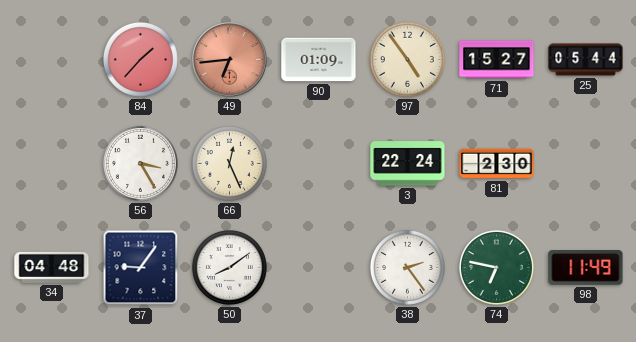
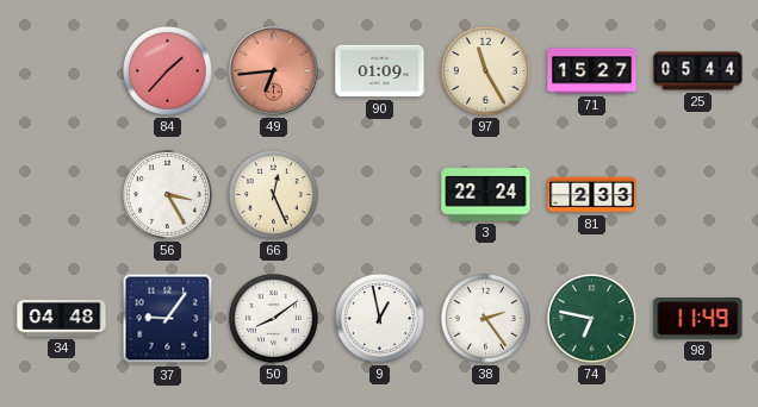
97: 4:54 -> 11:25 (485, 70)
81: 2:30 -> 2:33 (592, 195)
9: none -> 12:58 (379, 318)
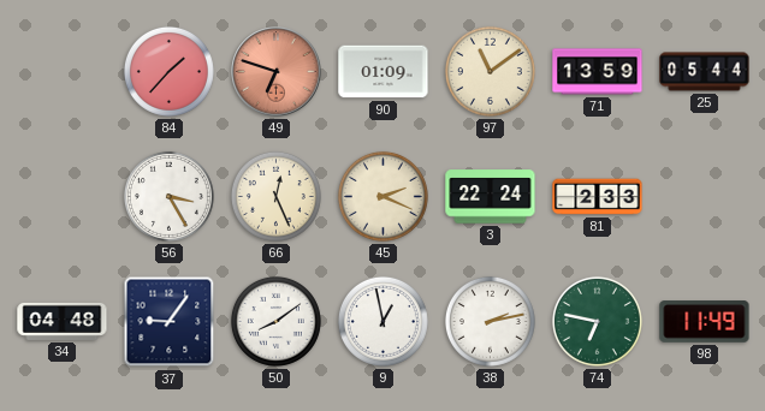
49: 6:44 -> 6:48 (277, 72)
97: 11:25 -> 11:09 (490, 71)
71: 15:27 -> 13:59 (598, 72)
45: none -> 2:19 (382, 196)
38: 2:24 -> 2:13 (490, 321)
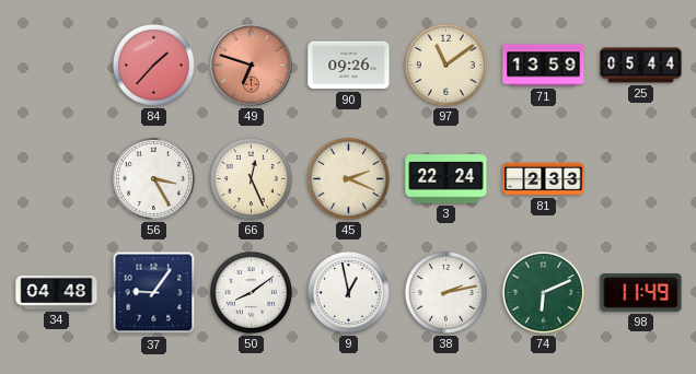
90: 01:09 -> 09:26 (349, 66)
74: 6:47 -> 6:11 (543, 292)
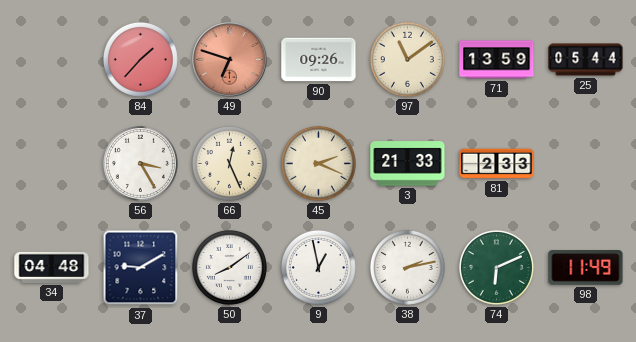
3: 22:24 -> 21:33 (408, 164)
37: 9:06 -> 9:10 (141, 268)
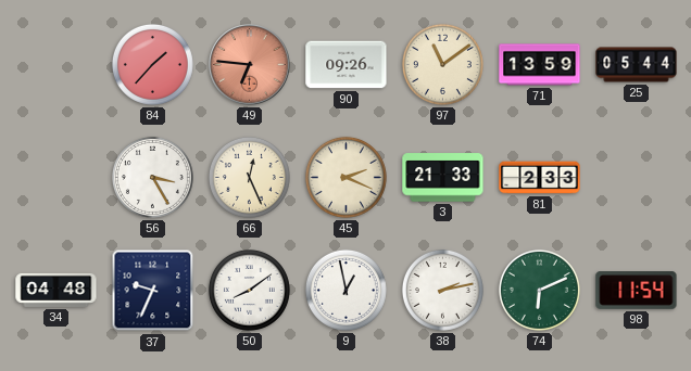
49: 6:48 -> 6:46 (250, 65)
37: 9:10 -> 9:34 (153, 291)
98: 11:49 -> 11:54 (637, 291)
